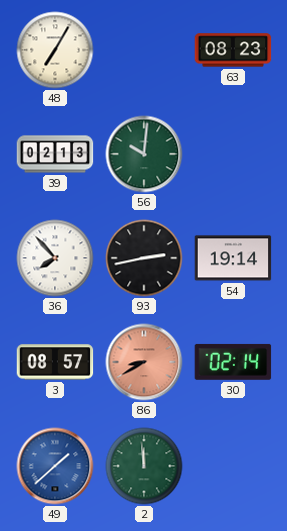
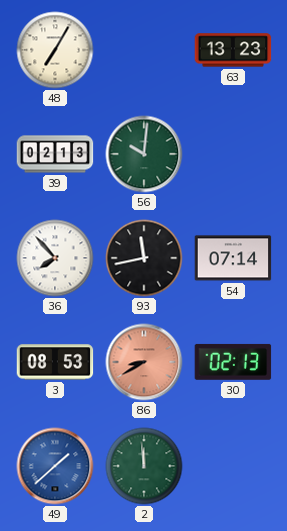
63: 08:23 -> 13:23 (233, 50)
93: 2:43 -> 11:43 (144, 258)
54: 19:14 -> 07:14 (233, 258)
3: 08:57 -> 08:53 (55, 362)
30: 02:14 -> 02:13 (233, 362)
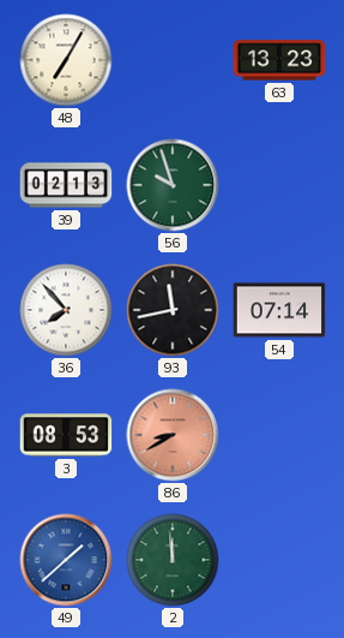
56: 10:01 -> 9:57 (173, 185)
30: 02:13 -> none (233, 362)
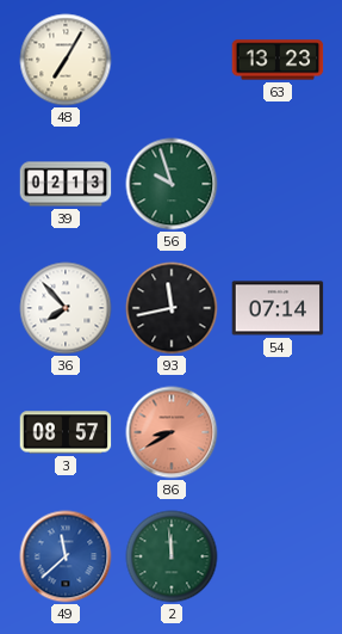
3: 08:53 -> 08:57 (66, 432)
49: 1:38 -> 11:38 (66, 556)
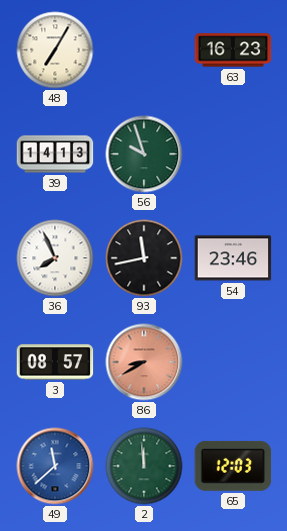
63: 13:23 -> 16:23 (233, 50)
39: 02:13 -> 14:13 (55, 154)
36: 7:53 -> 7:56 (55, 258)
54: 07:14 -> 23:46 (233, 258)
65: none -> 12:03 (233, 466)
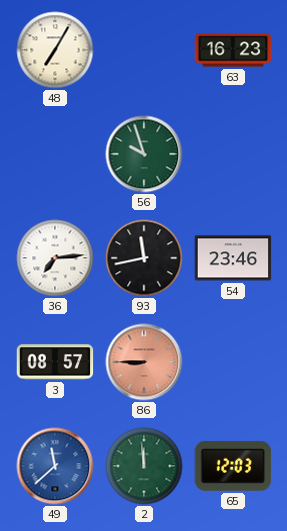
39: 14:13 -> none (55, 154)
36: 7:56 -> 7:14 (55, 258)
86: 8:40 -> 8:45 (144, 362)
